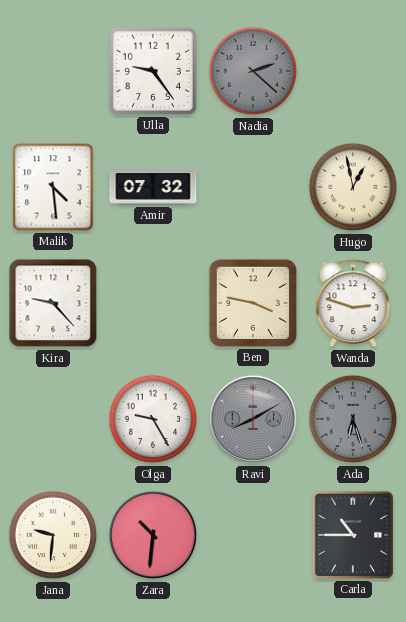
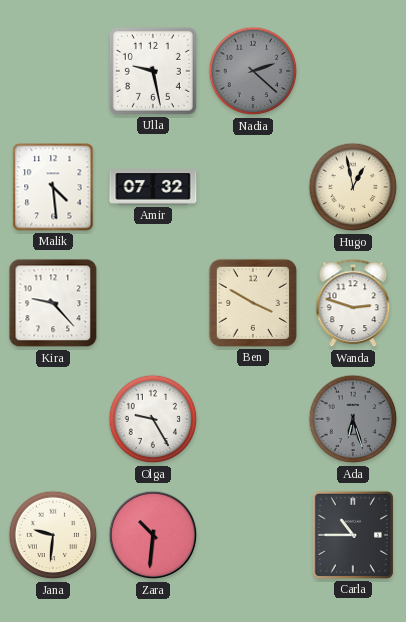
Ulla: 9:24 -> 9:28 (153, 71)
Ben: 3:47 -> 3:50 (253, 303)
Ravi: 8:10 -> none (253, 419)
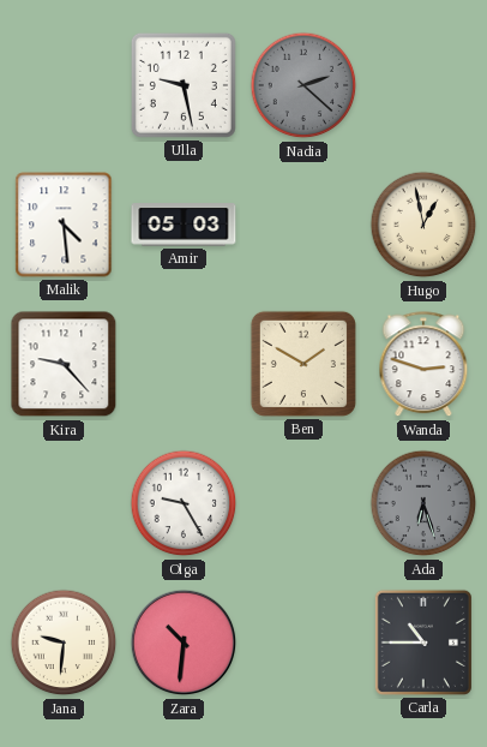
Amir: 07:32 -> 05:03 (184, 225)
Ben: 3:50 -> 1:50 (303, 364)
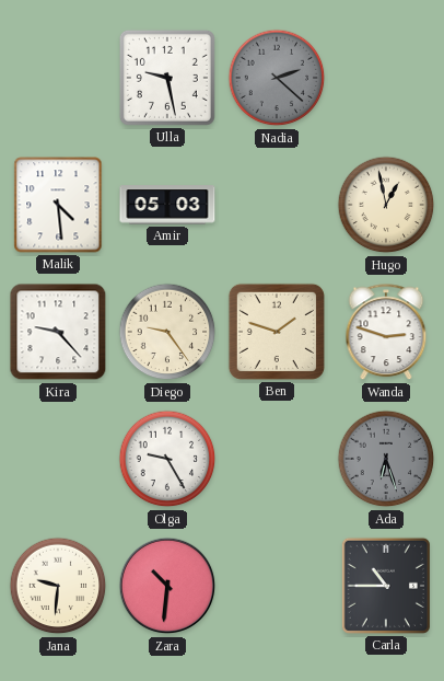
Diego: none -> 9:24 (167, 332)
Ben: 1:50 -> 1:48 (277, 332)
